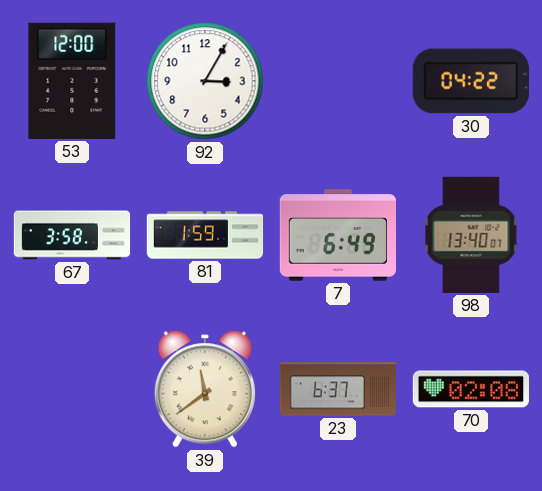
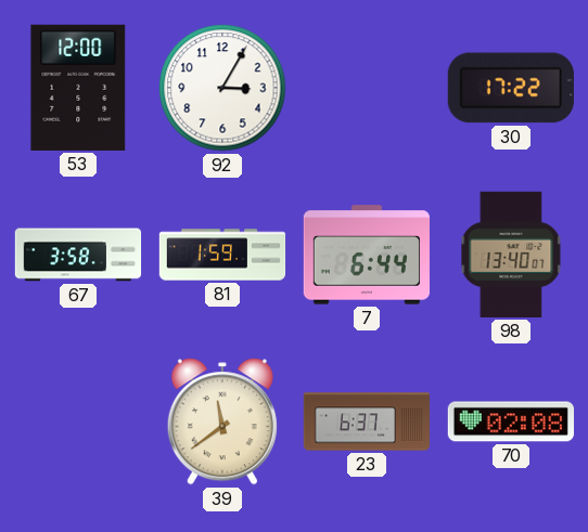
30: 04:22 -> 17:22 (511, 88)
7: 6:49 -> 6:44 (366, 255)
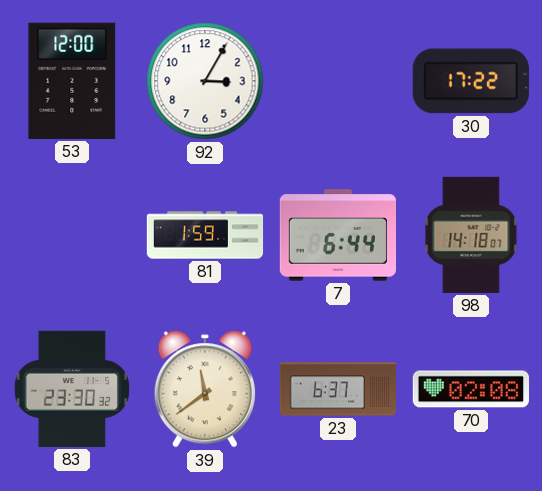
67: 3:58 -> none (78, 255)
98: 13:40 -> 14:18 (471, 235)
83: none -> 23:30 (71, 389)
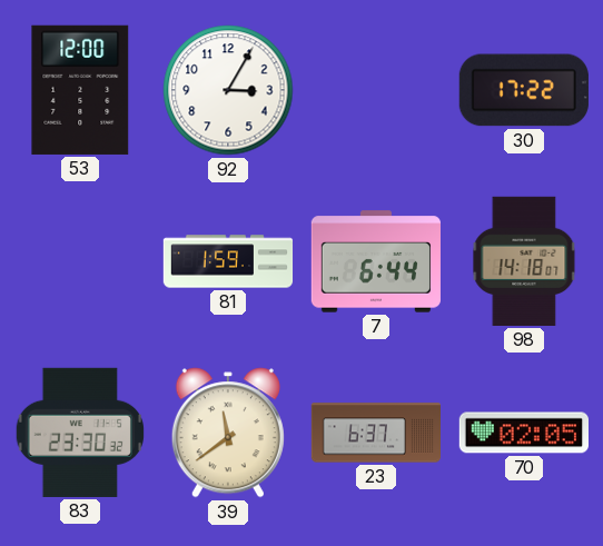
70: 02:08 -> 02:05 (523, 433)
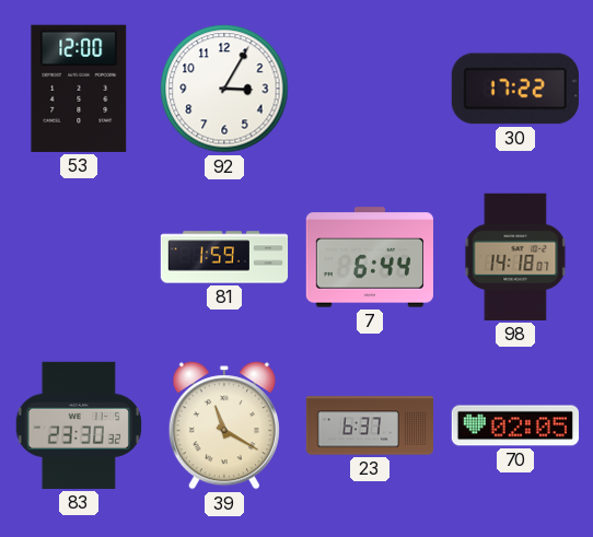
39: 11:39 -> 11:20 (224, 425)
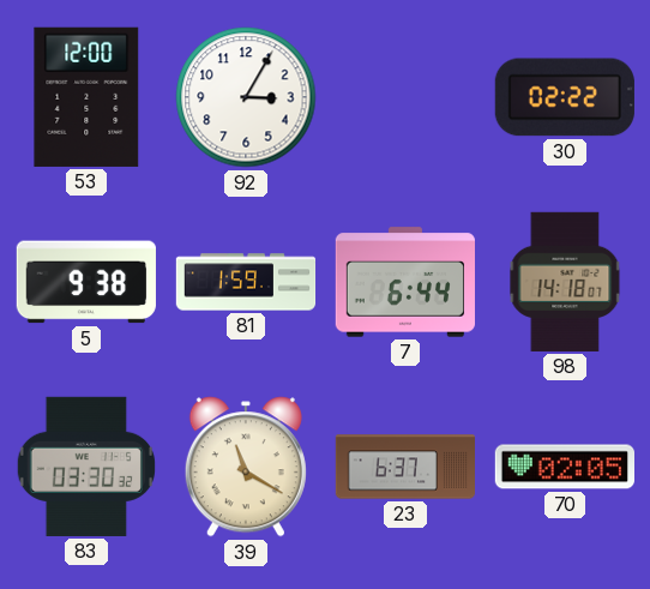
30: 17:22 -> 02:22 (565, 97)
5: none -> 9:38 (86, 282)
83: 23:30 -> 03:30 (85, 467)
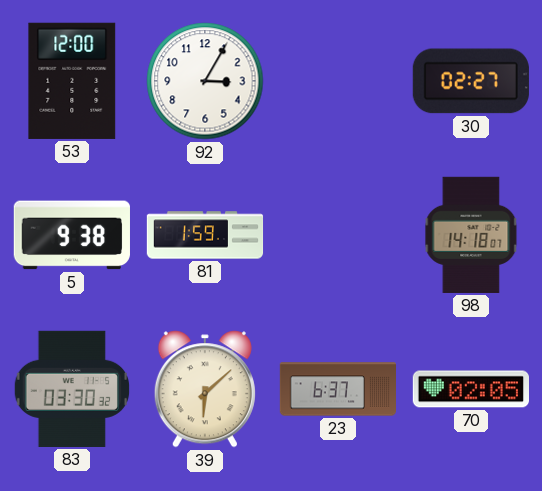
30: 02:22 -> 02:27 (471, 81)
7: 6:44 -> none (404, 282)
39: 11:20 -> 6:08 (205, 389)
